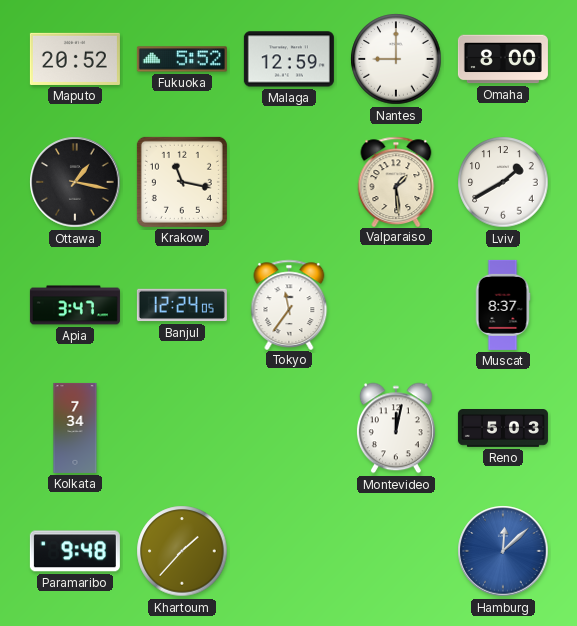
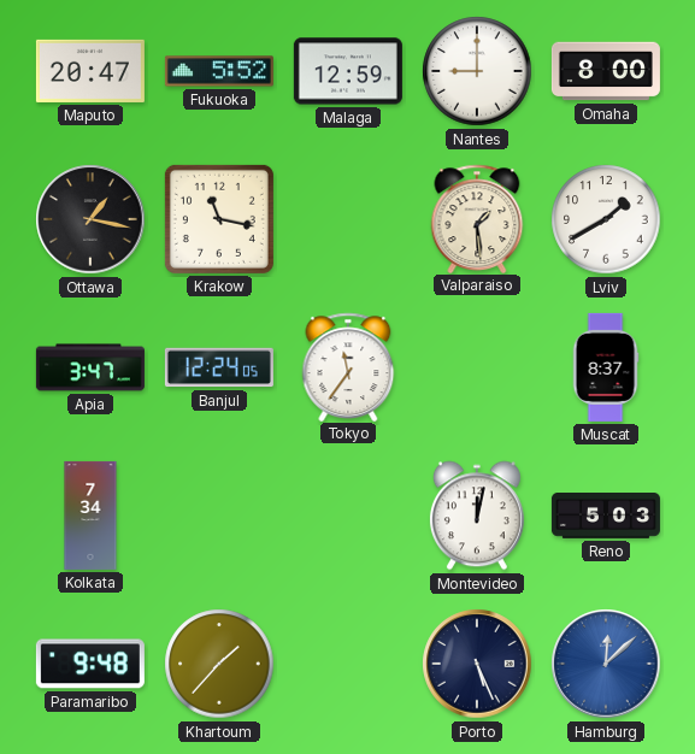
Maputo: 20:52 -> 20:47 (90, 71)
Porto: none -> 5:26 (477, 664)
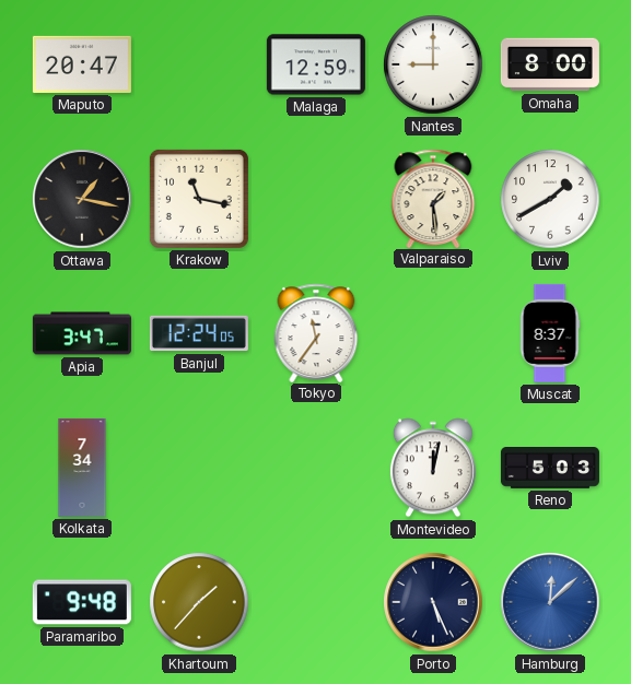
Fukuoka: 5:52 -> none (219, 71)
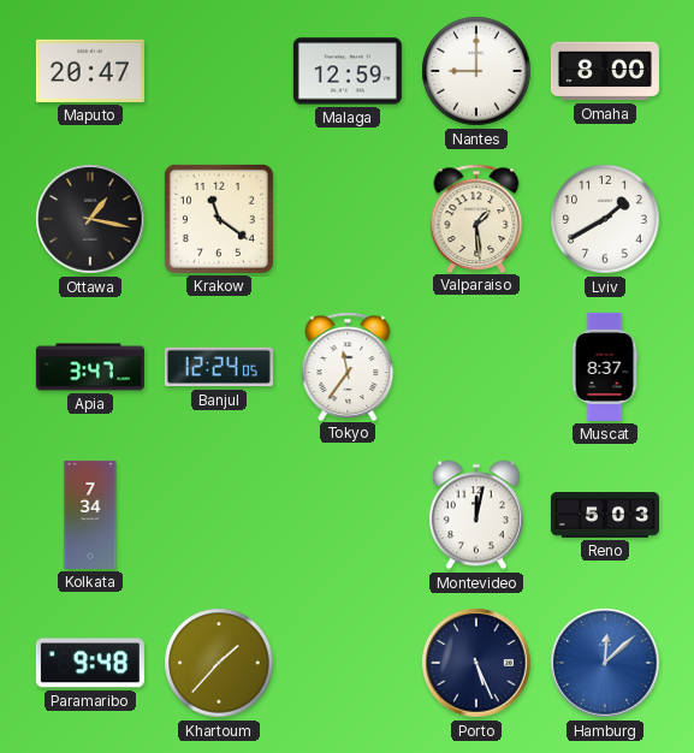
Krakow: 11:17 -> 11:21 (219, 219)
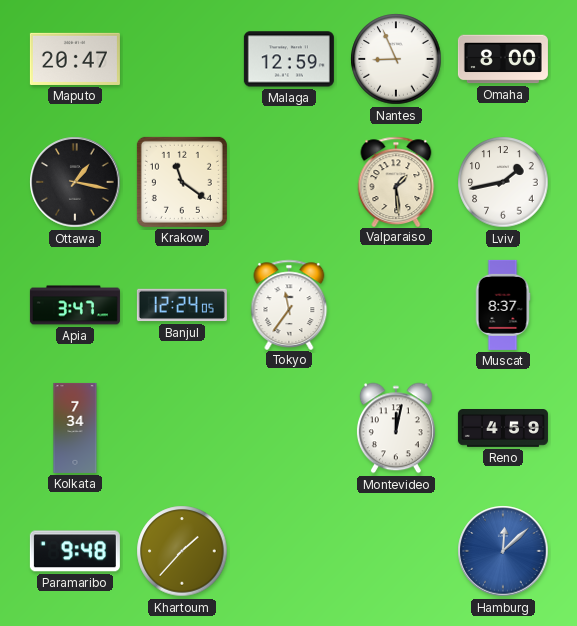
Nantes: 9:00 -> 8:56 (396, 59)
Lviv: 1:40 -> 1:43 (503, 182)
Reno: 5:03 -> 4:59 (503, 429)
Porto: 5:26 -> none (476, 663)
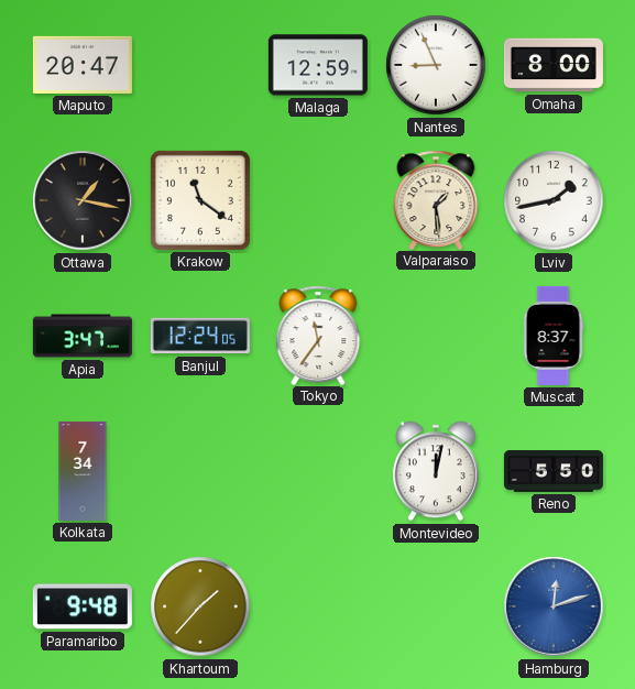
Reno: 4:59 -> 5:50 (554, 472)
Hamburg: 12:08 -> 12:12 (554, 606)
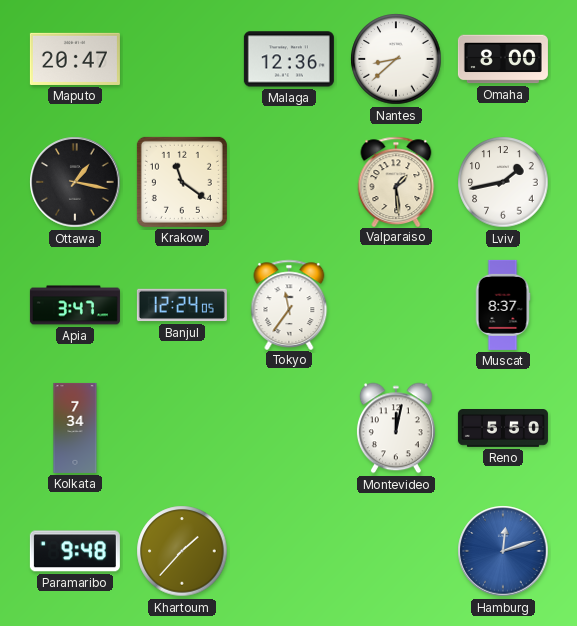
Malaga: 12:59 -> 12:36 (289, 59)
Nantes: 8:56 -> 8:38 (396, 59)
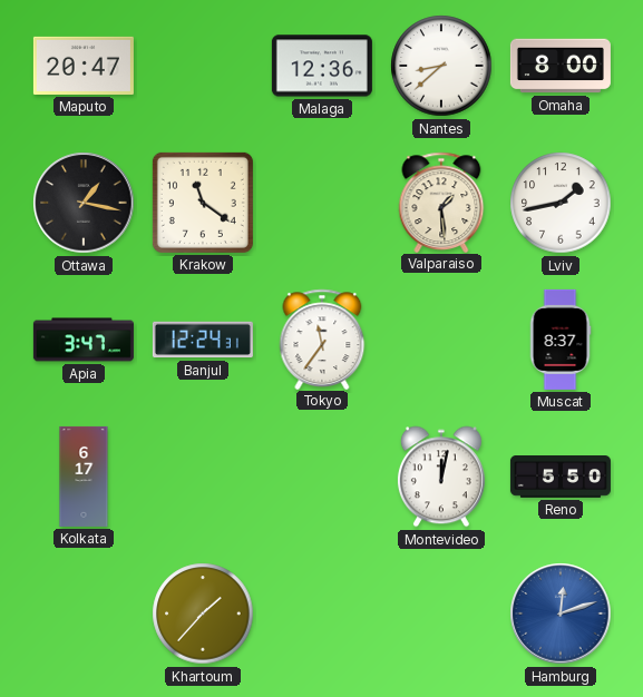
Banjul: 12:24:05 -> 12:24:31 (203, 340)
Kolkata: 7:34 -> 6:17 (84, 477)
Paramaribo: 9:48 -> none (75, 551)
